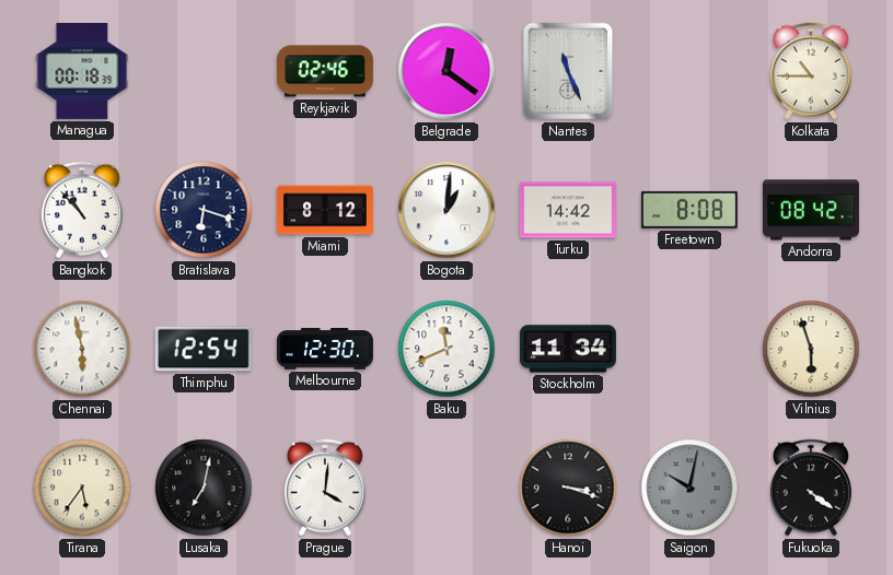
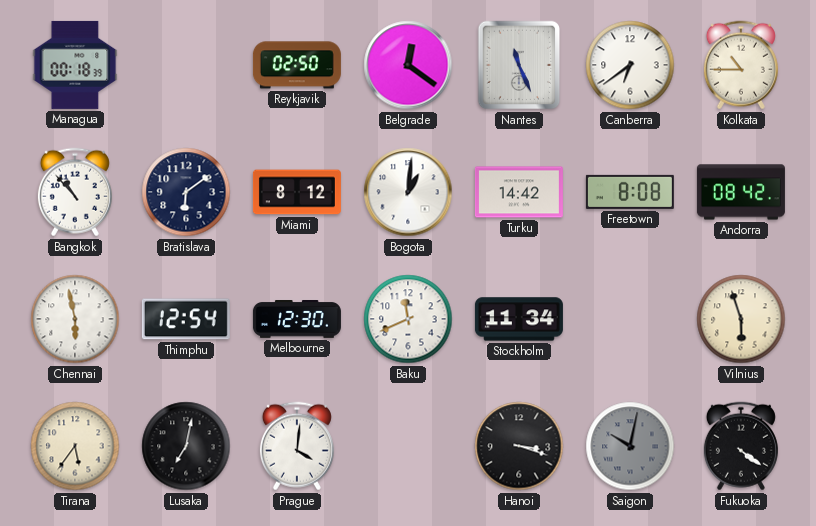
Reykjavik: 02:46 -> 02:50 (297, 65)
Canberra: none -> 6:39 (630, 65)
Bratislava: 6:18 -> 6:09 (186, 192)
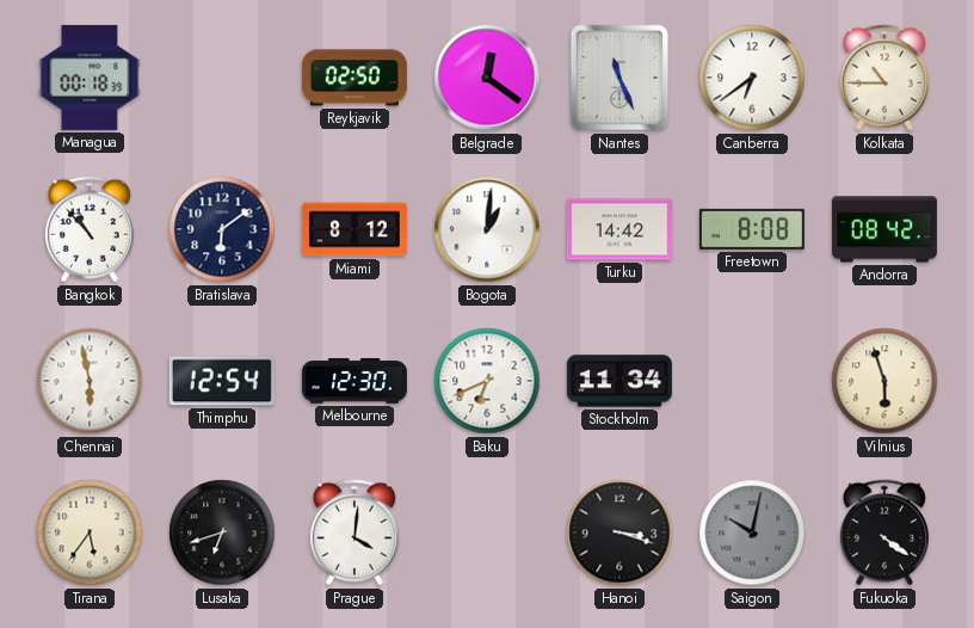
Baku: 11:41 -> 6:41 (487, 381)
Lusaka: 7:02 -> 6:42 (222, 532)
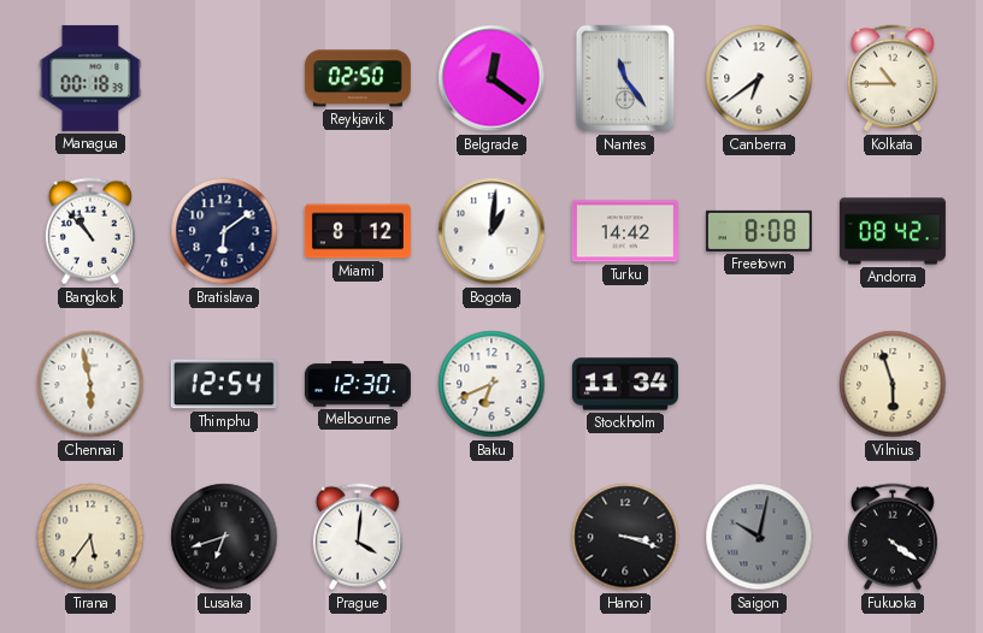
Nantes: 11:26 -> 11:24 (625, 78)
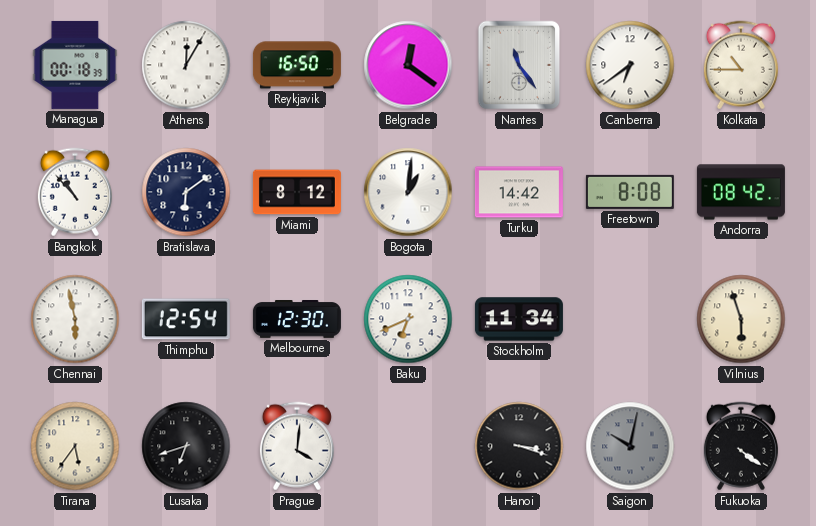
Athens: none -> 12:05 (186, 65)
Reykjavik: 02:50 -> 16:50 (297, 65)
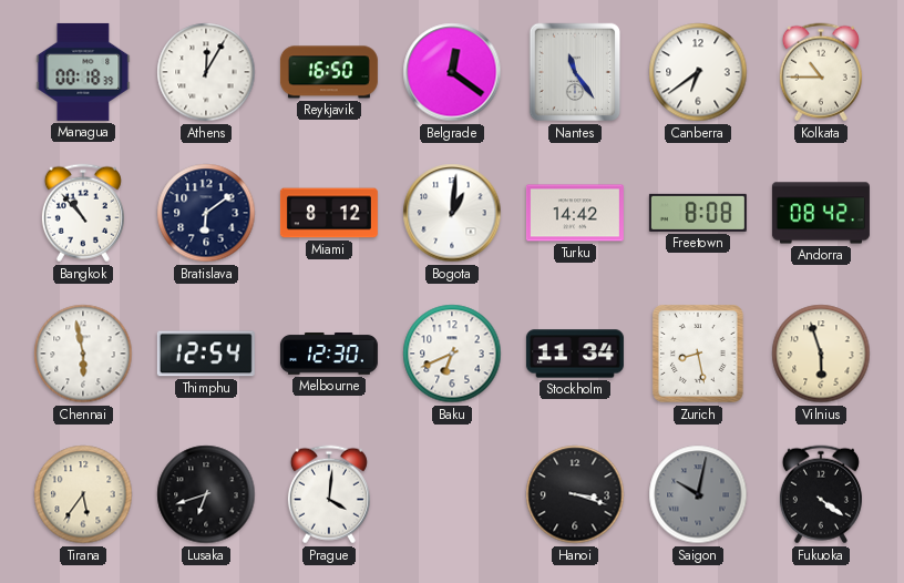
Zurich: none -> 8:28 (699, 355)
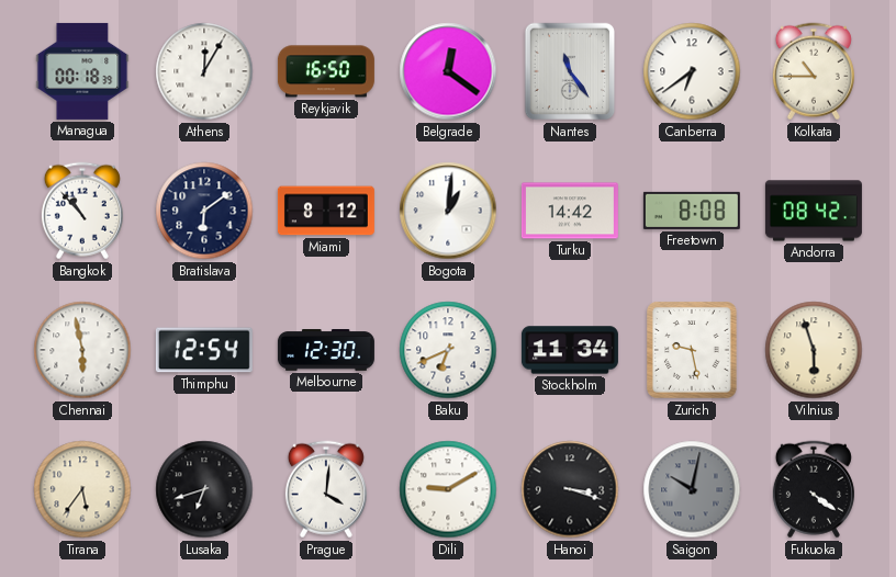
Zurich: 8:28 -> 9:28 (693, 351)
Dili: none -> 9:10 (448, 489)
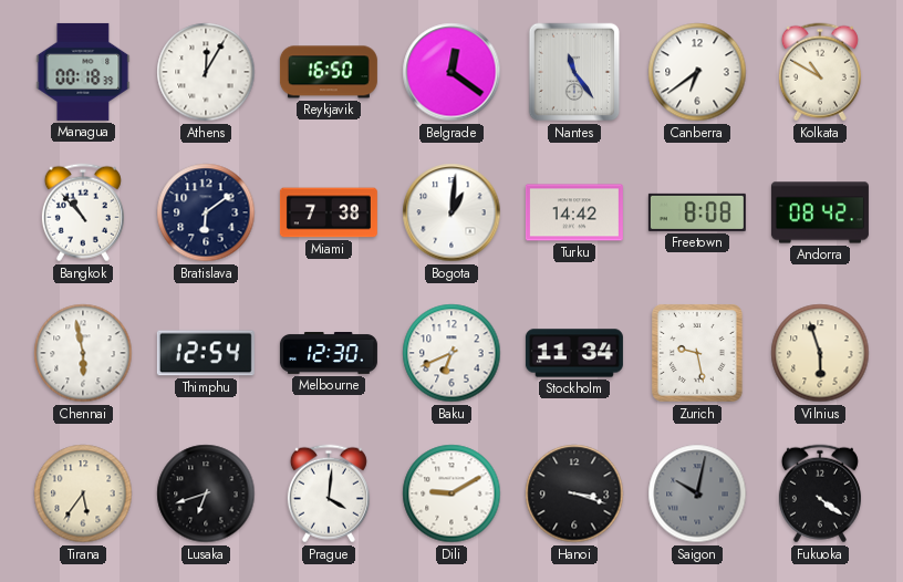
Kolkata: 10:45 -> 10:50 (820, 72)
Miami: 8:12 -> 7:38 (329, 212)
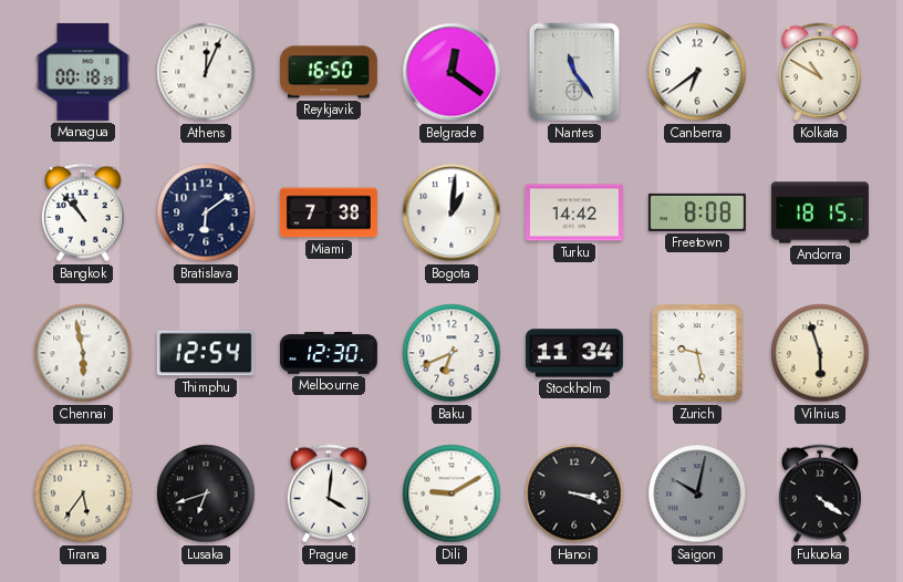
Athens: 12:05 -> 12:04 (206, 72)
Andorra: 08:42 -> 18:15 (820, 212)
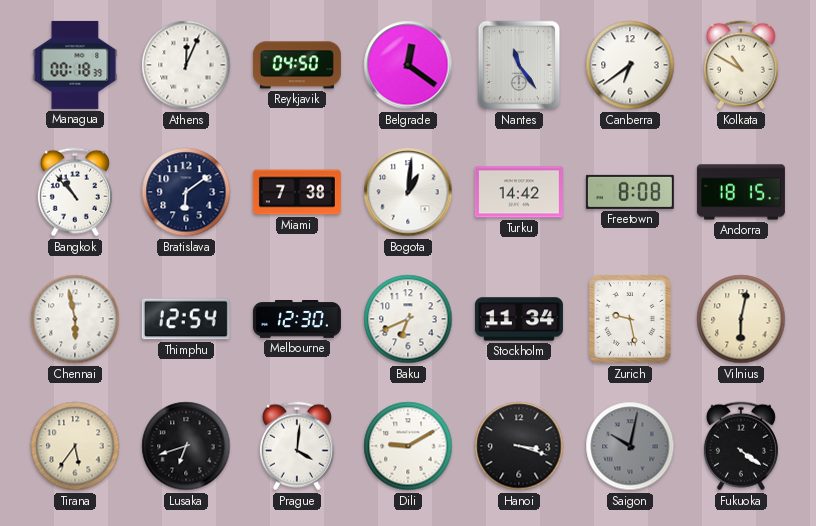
Reykjavik: 16:50 -> 04:50 (297, 65)
Vilnius: 5:57 -> 6:02 (741, 319)
